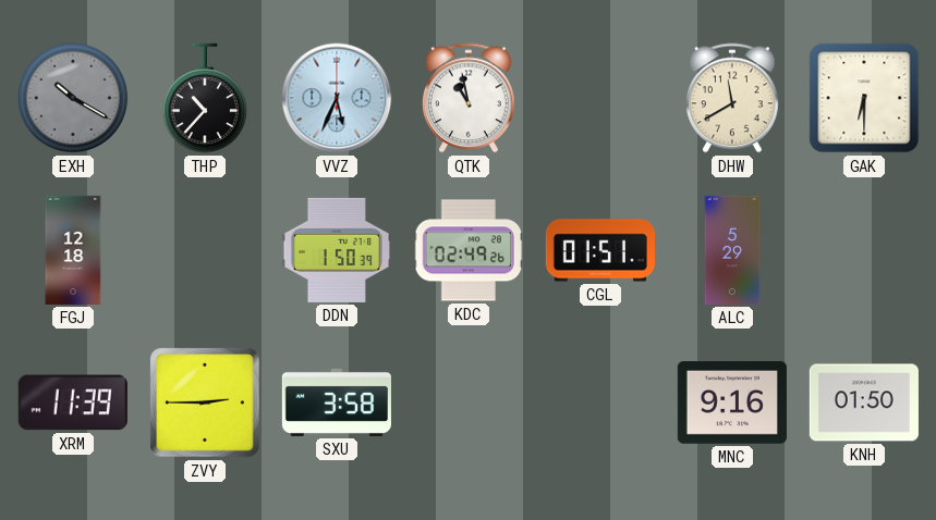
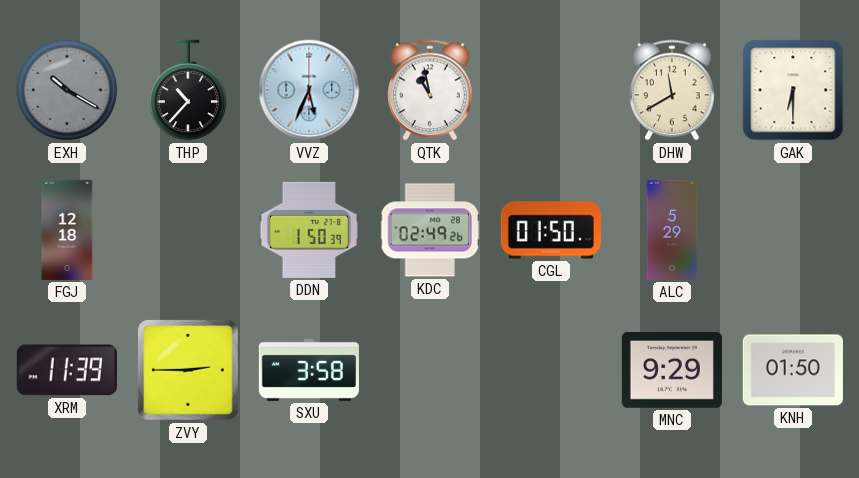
CGL: 01:51 -> 01:50 (551, 230)
MNC: 9:16 -> 9:29 (672, 371)
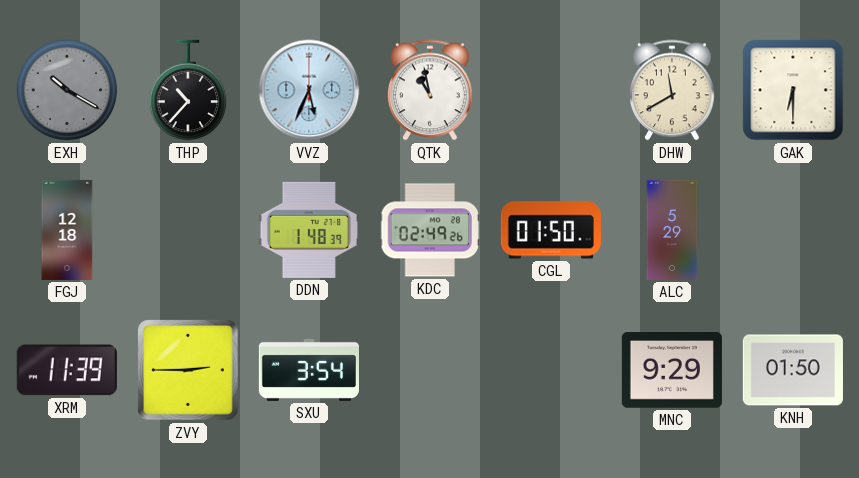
DDN: 1:50 -> 1:48 (309, 230)
SXU: 3:58 -> 3:54 (309, 370)
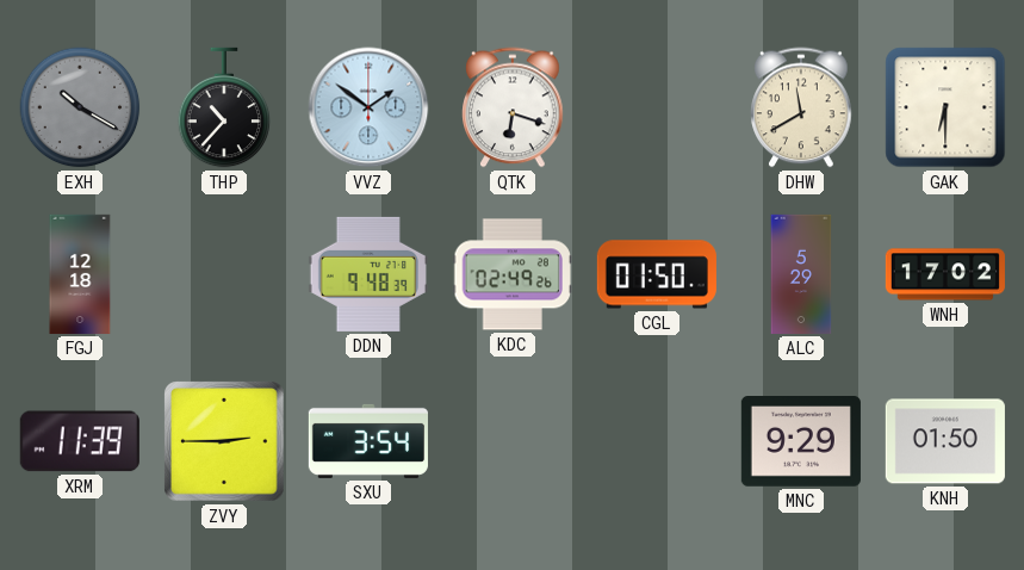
VVZ: 5:34 -> 1:51 (368, 107)
QTK: 10:58 -> 6:18 (513, 107)
DDN: 1:48 -> 9:48 (368, 274)
WNH: none -> 17:02 (945, 274)
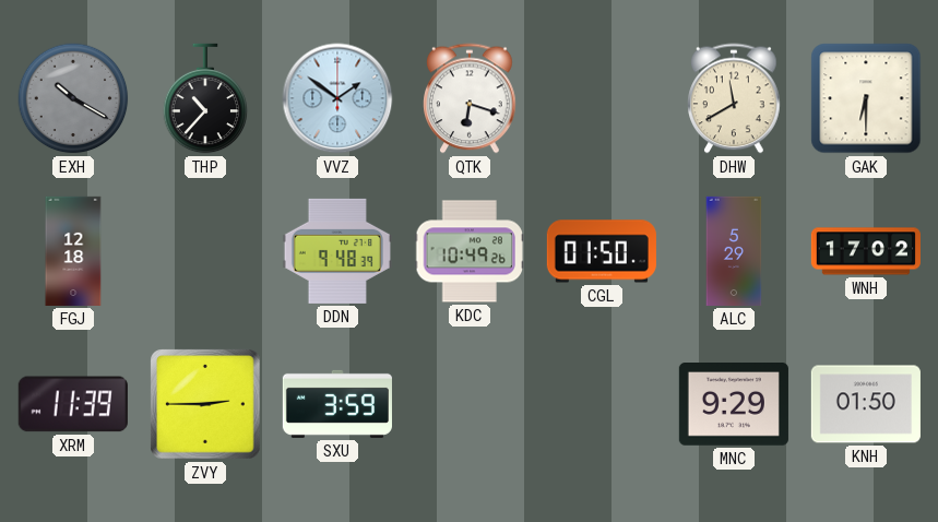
KDC: 02:49 -> 10:49 (470, 251)
SXU: 3:54 -> 3:59 (337, 404)
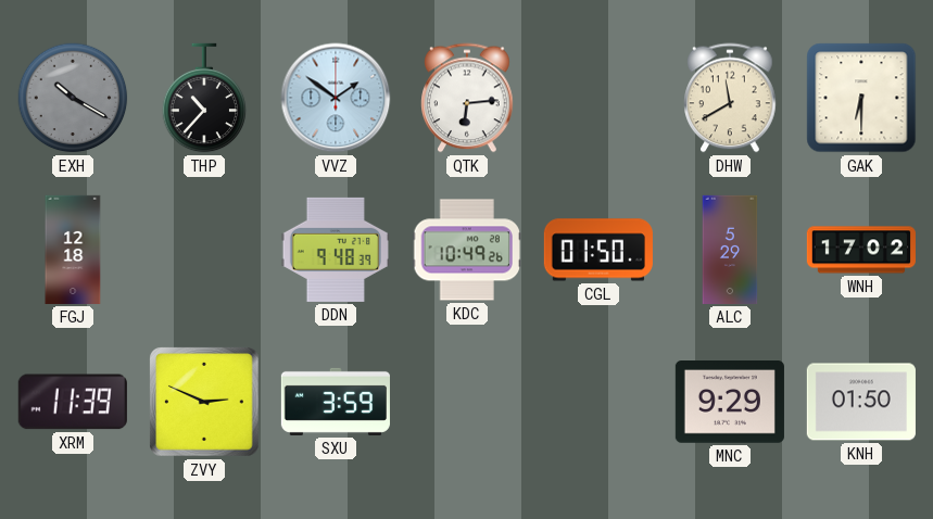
QTK: 6:18 -> 6:14 (467, 98)
ZVY: 2:45 -> 2:49 (205, 403)
